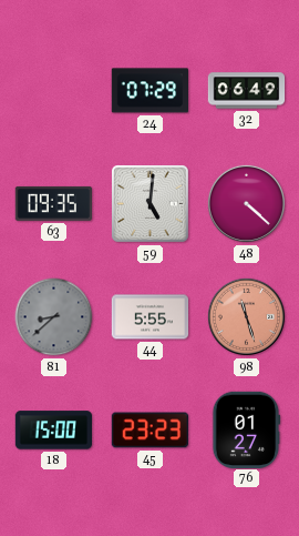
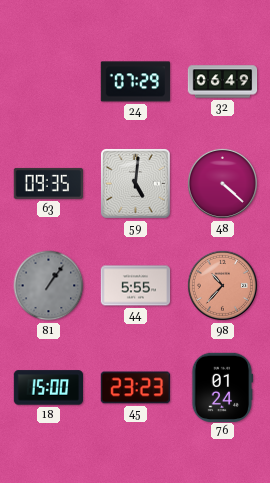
81: 8:38 -> 1:06 (49, 286)
98: 11:27 -> 10:37 (222, 285)
76: 01:27 -> 01:24 (222, 387)
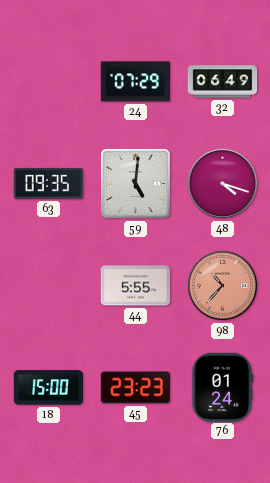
48: 4:22 -> 4:18 (222, 183)
81: 1:06 -> none (49, 286)
